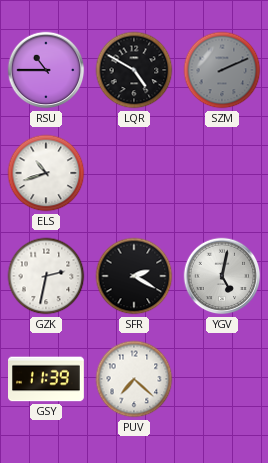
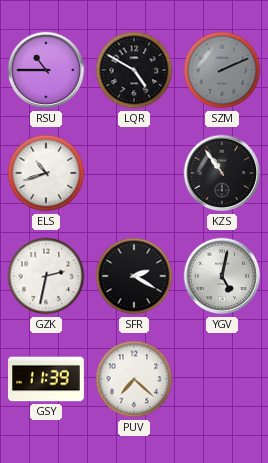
KZS: none -> 10:54 (222, 173)
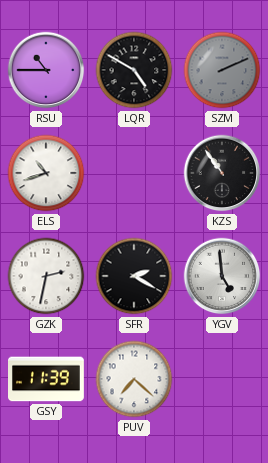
YGV: 5:02 -> 4:59 (222, 276)
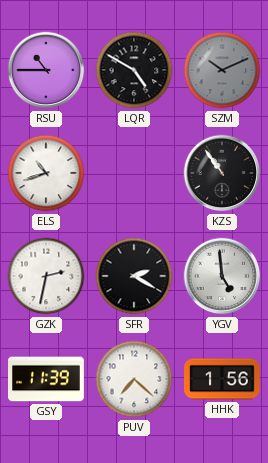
SZM: 2:11 -> 10:11 (222, 70)
HHK: none -> 1:56 (223, 379)
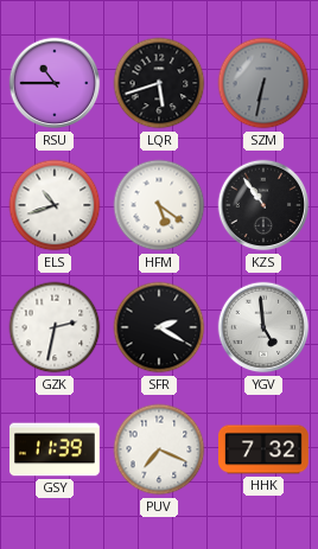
LQR: 4:50 -> 5:42 (159, 83)
SZM: 10:11 -> 6:32 (263, 83)
HFM: none -> 5:21 (159, 205)
PUV: 7:22 -> 7:19 (159, 449)
HHK: 1:56 -> 7:32 (265, 449)
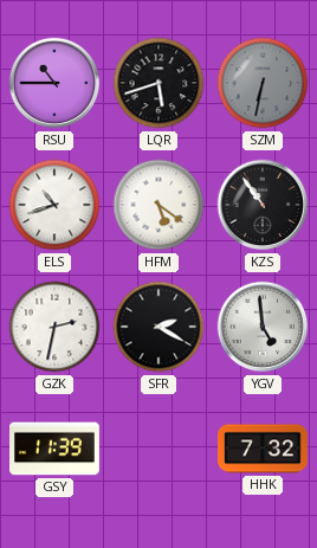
PUV: 7:19 -> none (159, 449)
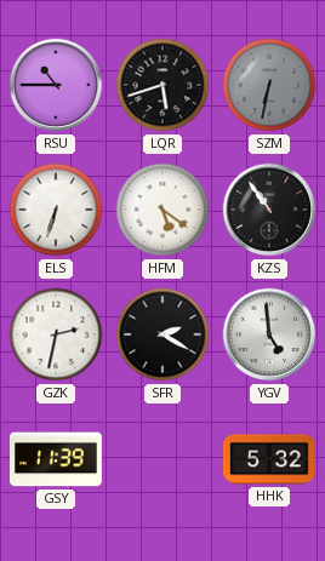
ELS: 10:42 -> 6:33 (56, 210)
HHK: 7:32 -> 5:32 (270, 459)
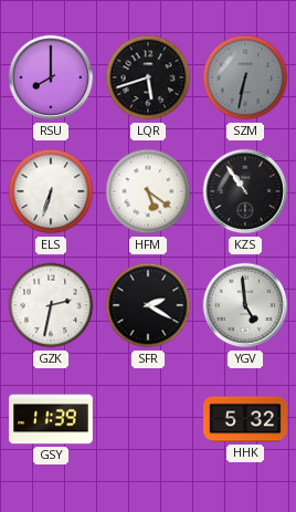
RSU: 10:45 -> 8:00 (51, 77)
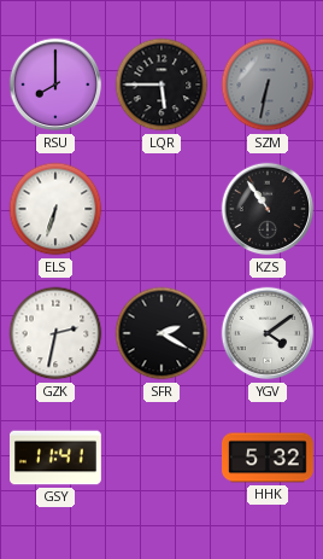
LQR: 5:42 -> 5:45 (161, 85)
HFM: 5:21 -> none (148, 191)
YGV: 4:59 -> 4:09 (268, 333)
GSY: 11:39 -> 11:41 (57, 458)
